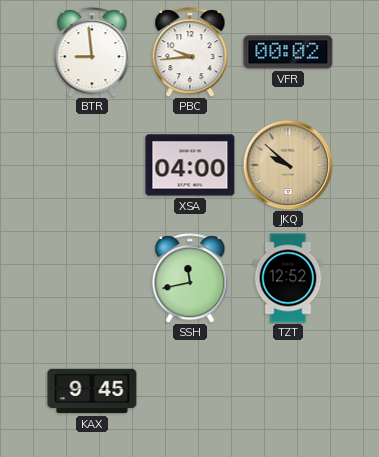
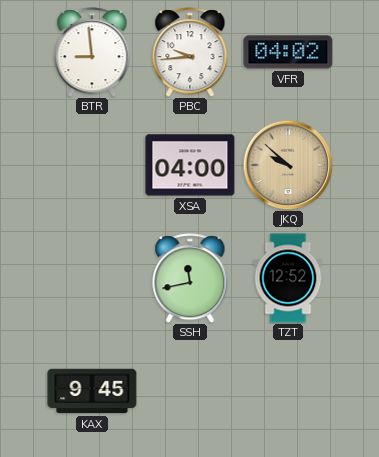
VFR: 00:02 -> 04:02 (288, 52)
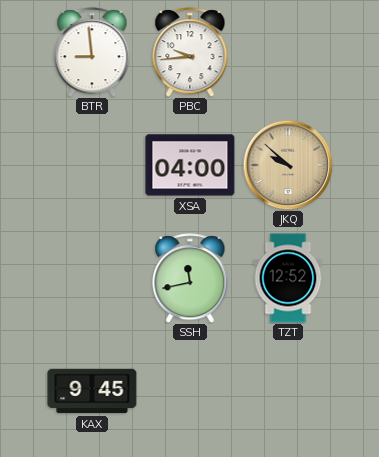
VFR: 04:02 -> none (288, 52)
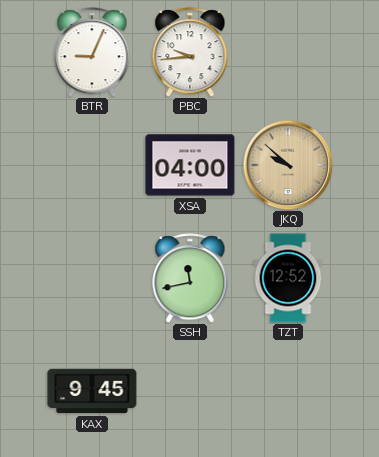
BTR: 8:59 -> 9:04 (92, 52)
